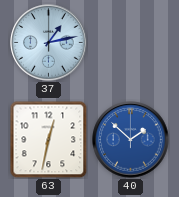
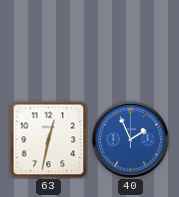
37: 1:13 -> none (49, 43)
40: 1:52 -> 1:56 (131, 140)
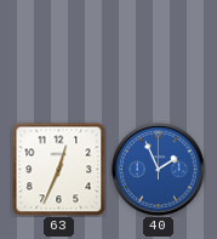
63: 12:32 -> 12:34 (58, 169)
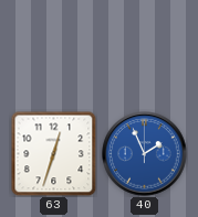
63: 12:34 -> 12:33 (53, 153)
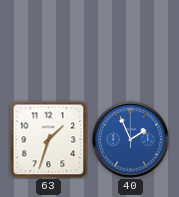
63: 12:33 -> 1:33 (48, 139)
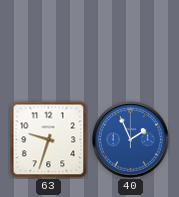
63: 1:33 -> 9:33 (48, 139)
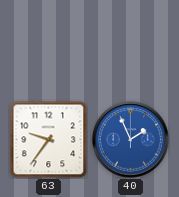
63: 9:33 -> 9:36 (48, 139)
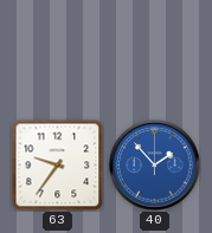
40: 1:56 -> 1:53 (155, 166)
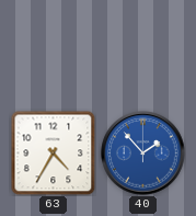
63: 9:36 -> 4:35 (53, 152)
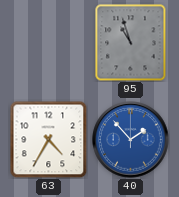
95: none -> 10:57 (131, 42)
